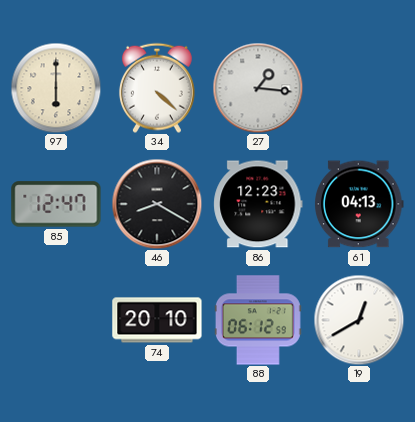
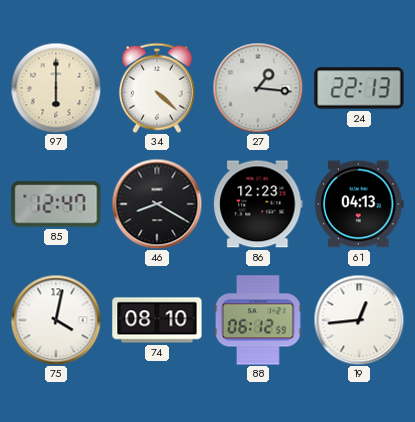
24: none -> 22:13 (359, 88)
75: none -> 4:02 (56, 320)
74: 20:10 -> 08:10 (157, 320)
19: 12:40 -> 12:44 (359, 320)
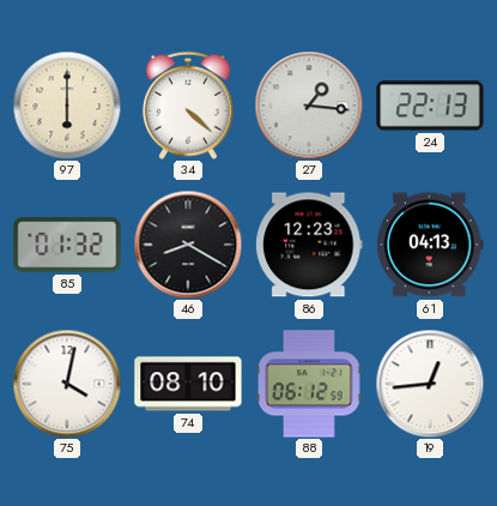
85: 12:47 -> 01:32 (67, 245)
